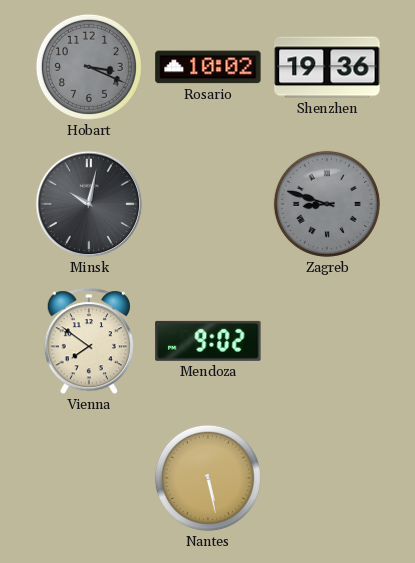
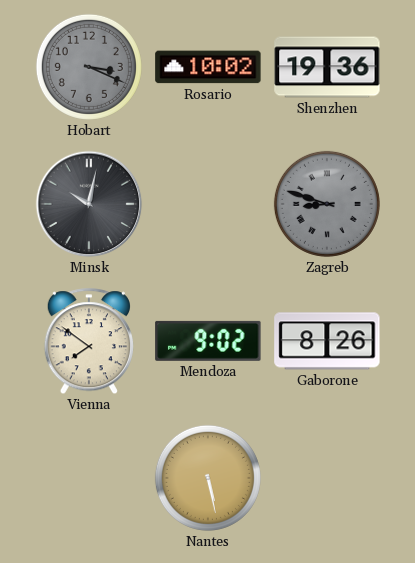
Gaborone: none -> 8:26 (327, 341)
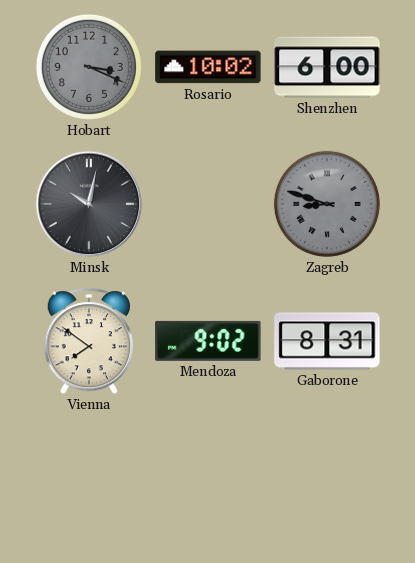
Shenzhen: 19:36 -> 6:00 (327, 67)
Gaborone: 8:26 -> 8:31 (327, 341)
Nantes: 5:28 -> none (208, 478)
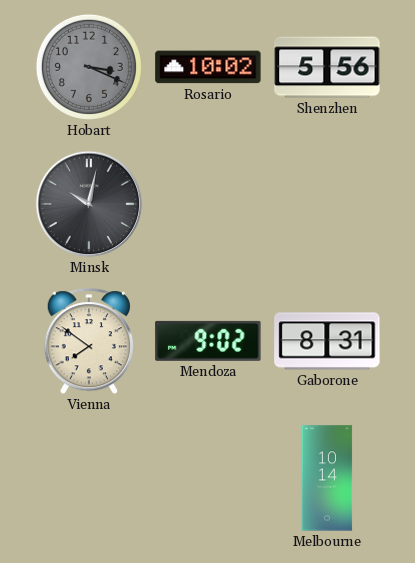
Shenzhen: 6:00 -> 5:56 (327, 67)
Zagreb: 8:48 -> none (327, 204)
Melbourne: none -> 10:14 (327, 478)
